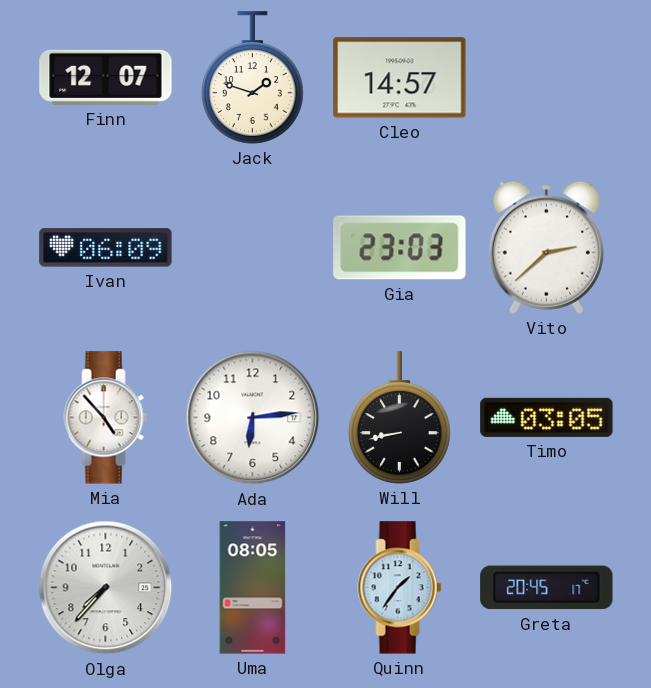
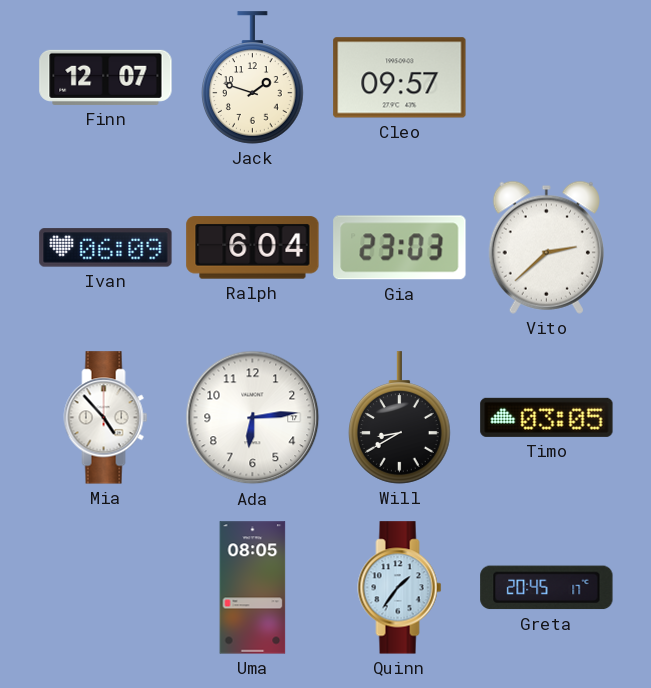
Cleo: 14:57 -> 09:57 (400, 78)
Ralph: none -> 6:04 (253, 248)
Will: 8:43 -> 8:40 (400, 418)
Olga: 7:37 -> none (106, 588)
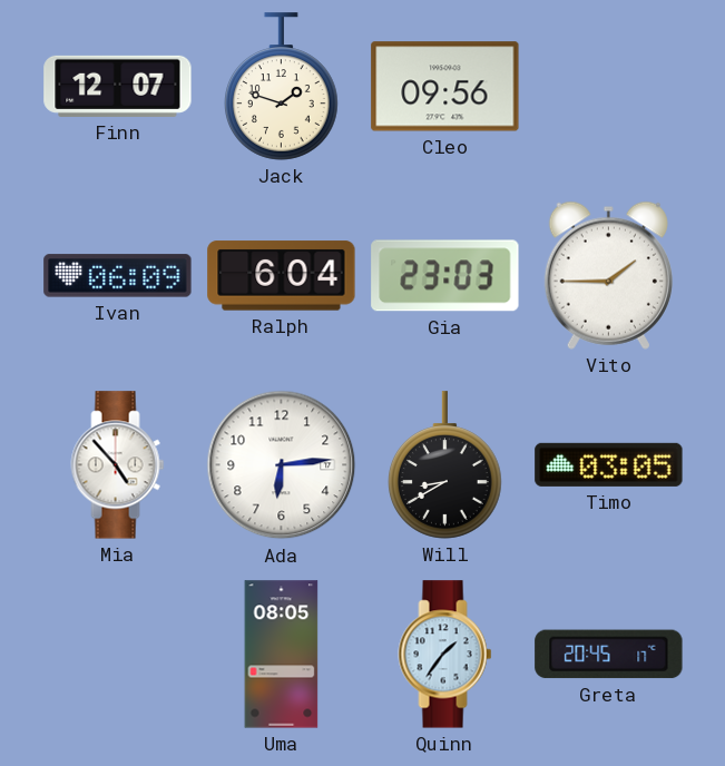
Cleo: 09:57 -> 09:56 (445, 87)
Vito: 2:38 -> 1:45 (608, 275)
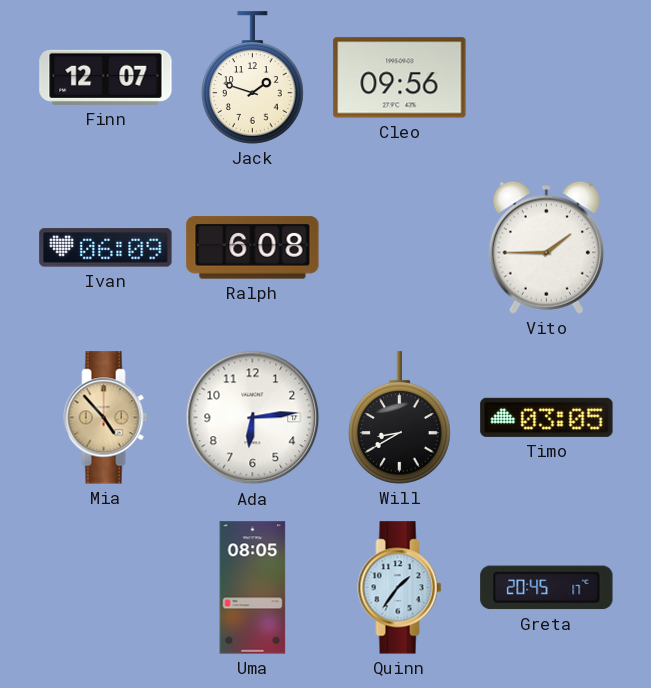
Ralph: 6:04 -> 6:08 (253, 248)
Gia: 23:03 -> none (445, 276)
Mia dial: white -> champagne (106, 418)
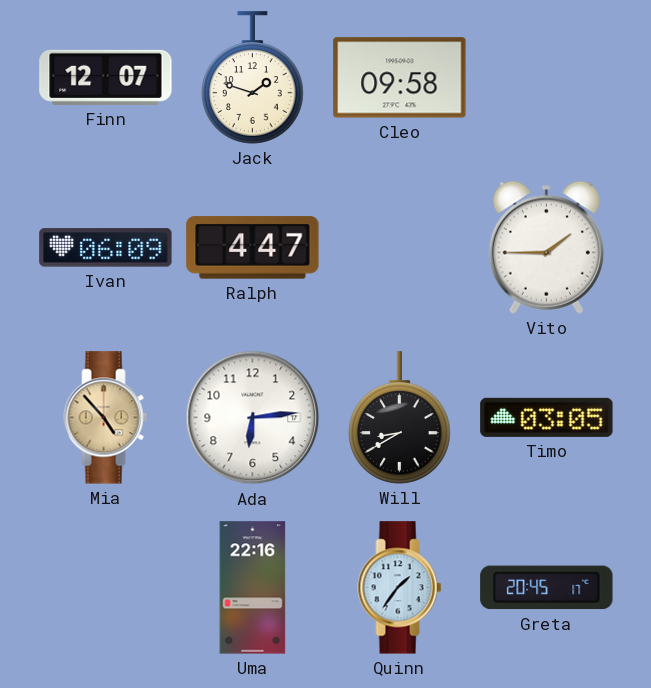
Cleo: 09:56 -> 09:58 (400, 78)
Ralph: 6:08 -> 4:47 (253, 248)
Uma: 08:05 -> 22:16 (253, 588)
